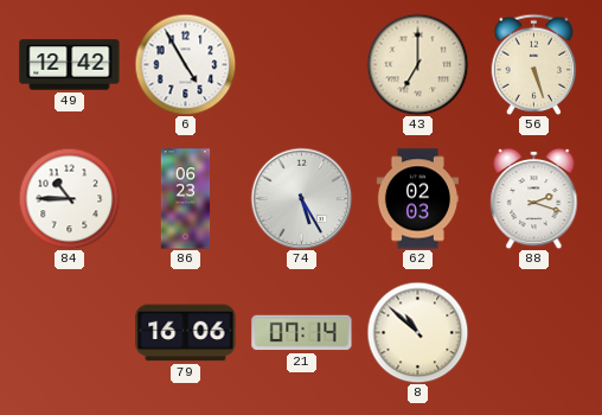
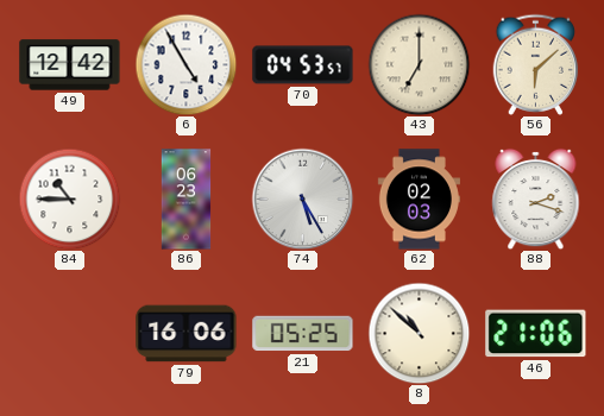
70: none -> 04:53 (303, 65)
56: 5:27 -> 6:08 (536, 64)
21: 07:14 -> 05:25 (303, 334)
46: none -> 21:06 (536, 334)
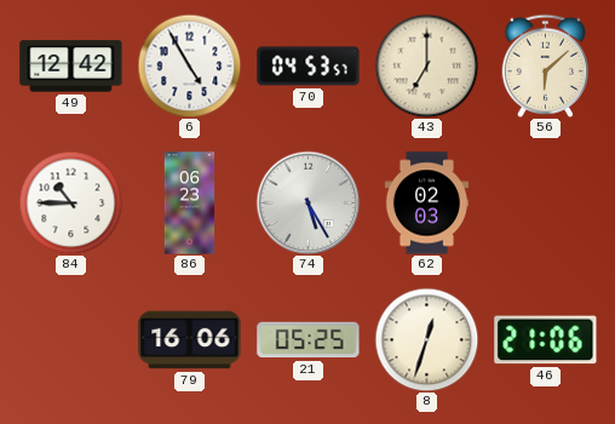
88: 2:18 -> none (536, 198)
8: 10:52 -> 12:33 (426, 339)
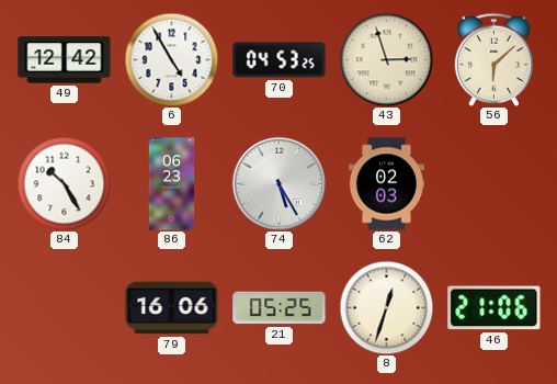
70: 04:53:57 -> 04:53:25 (280, 60)
43: 7:00 -> 2:57 (386, 59)
84: 10:45 -> 10:25 (64, 183)
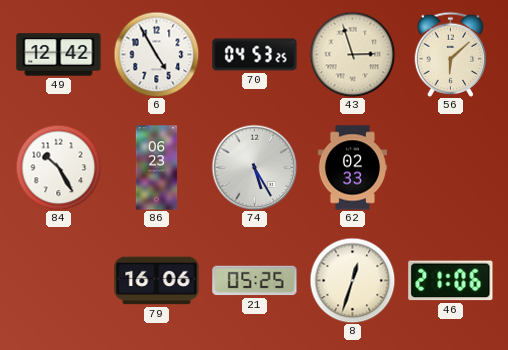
62: 02:03 -> 02:33 (352, 168)
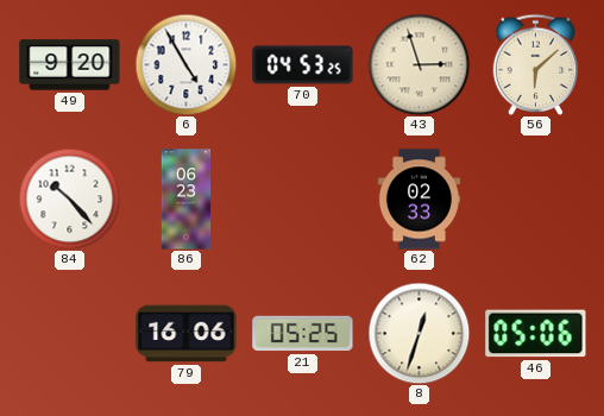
49: 12:42 -> 9:20 (70, 65)
84: 10:25 -> 10:23 (69, 198)
74: 5:25 -> none (254, 167)
46: 21:06 -> 05:06 (536, 334)
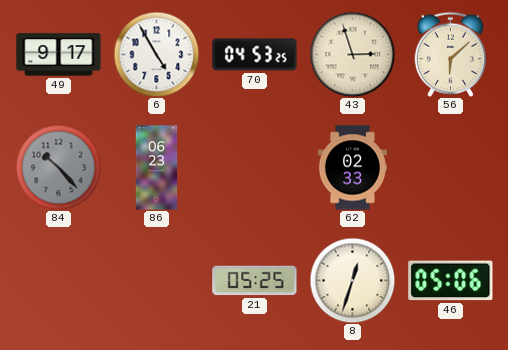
49: 9:20 -> 9:17 (59, 55)
84 dial: white -> grey (58, 167)
79: 16:06 -> none (187, 334)
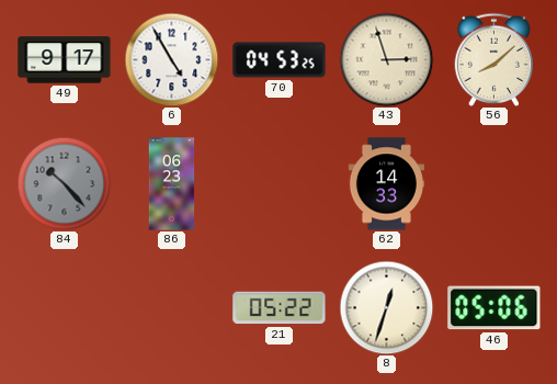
56: 6:08 -> 8:08 (495, 59)
62: 02:33 -> 14:33 (386, 184)
21: 05:25 -> 05:22 (280, 308)
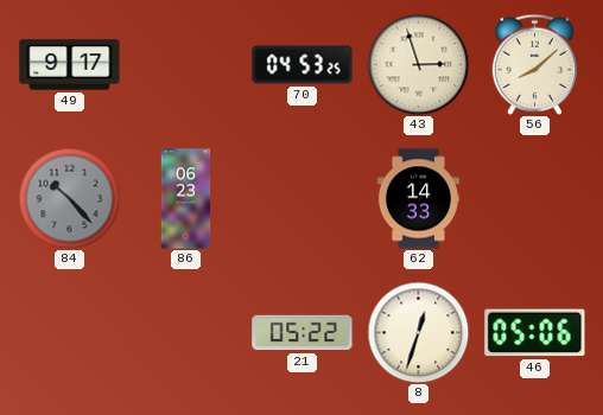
6: 4:55 -> none (171, 59)
